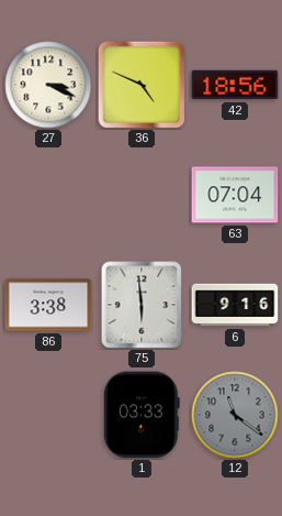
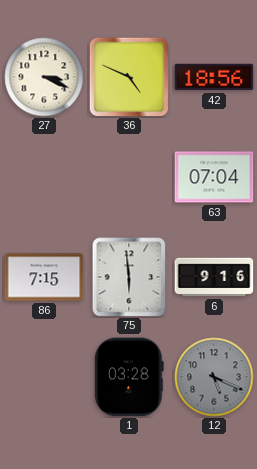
86: 3:38 -> 7:15 (44, 277)
1: 03:33 -> 03:28 (130, 377)
12: 11:21 -> 5:19 (214, 377)
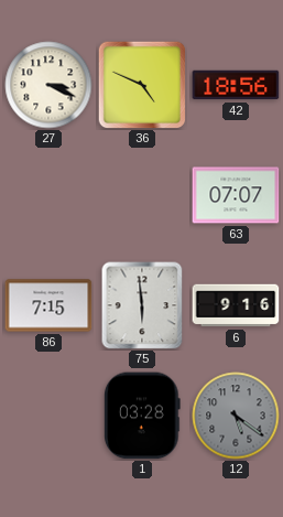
63: 07:04 -> 07:07 (236, 195)
12: 5:19 -> 5:21 (236, 416)
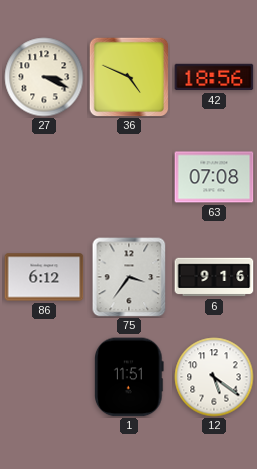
63: 07:07 -> 07:08 (214, 177)
86: 7:15 -> 6:12 (44, 277)
75: 5:59 -> 3:36 (129, 277)
1: 03:28 -> 11:51 (130, 377)
12 dial: grey -> white (214, 377)
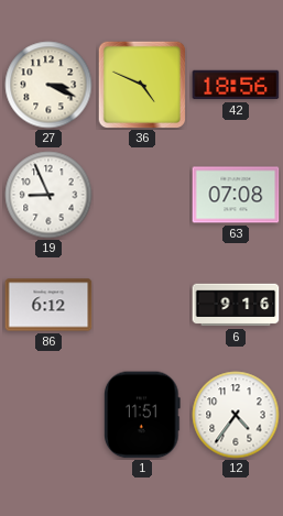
19: none -> 8:56 (48, 195)
75: 3:36 -> none (129, 277)
12: 5:21 -> 4:36 (236, 415)
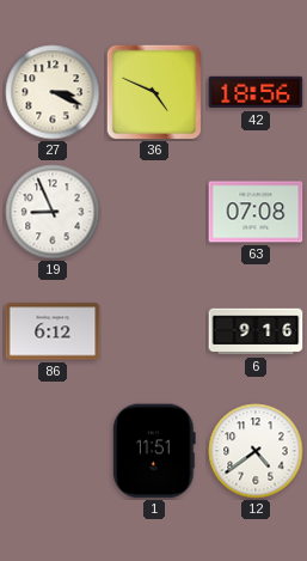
12: 4:36 -> 4:39 (256, 451)
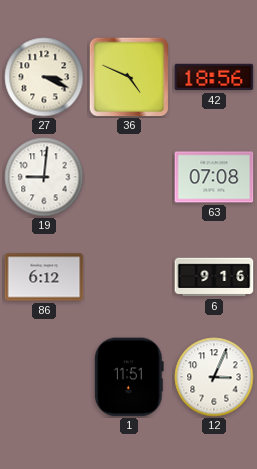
19: 8:56 -> 9:01 (44, 177)
12: 4:39 -> 3:04 (214, 377)
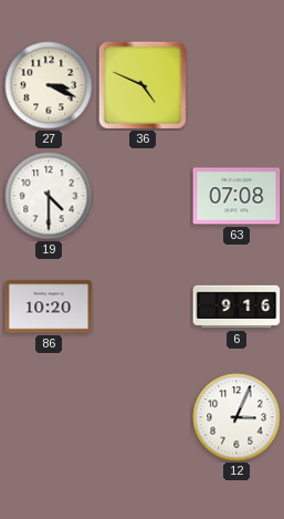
42: 18:56 -> none (214, 77)
19: 9:01 -> 4:30 (49, 196)
86: 6:12 -> 10:20 (49, 307)
1: 11:51 -> none (130, 377)
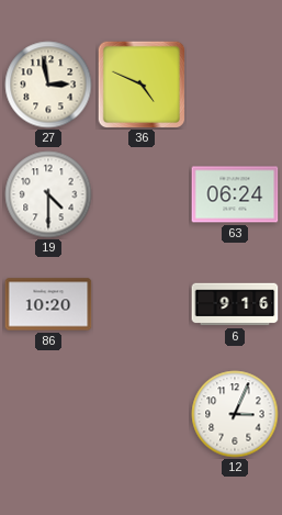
27: 3:19 -> 2:58 (48, 85)
63: 07:08 -> 06:24 (235, 194)
